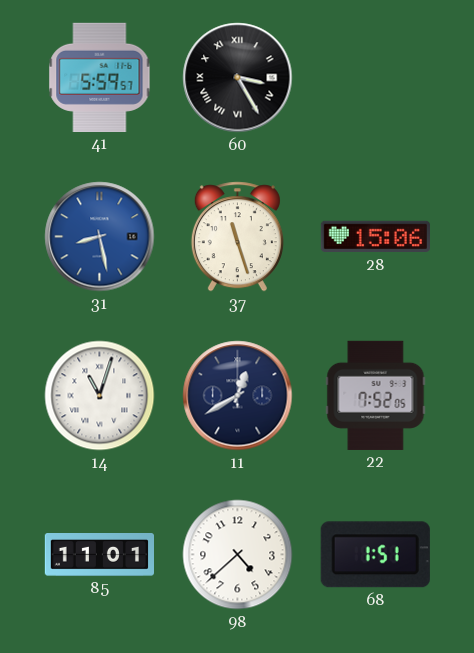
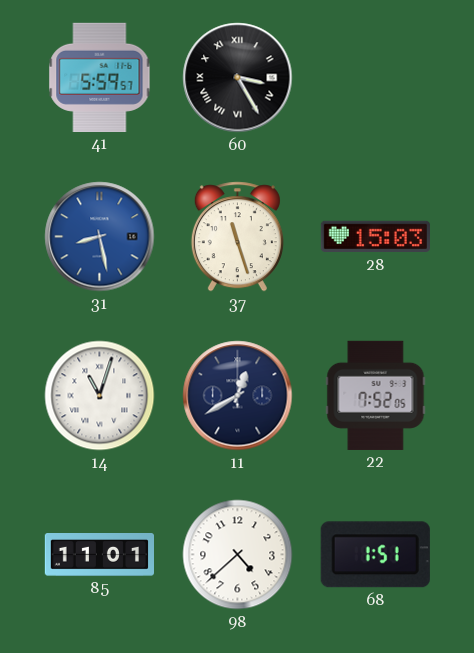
28: 15:06 -> 15:03 (375, 237)
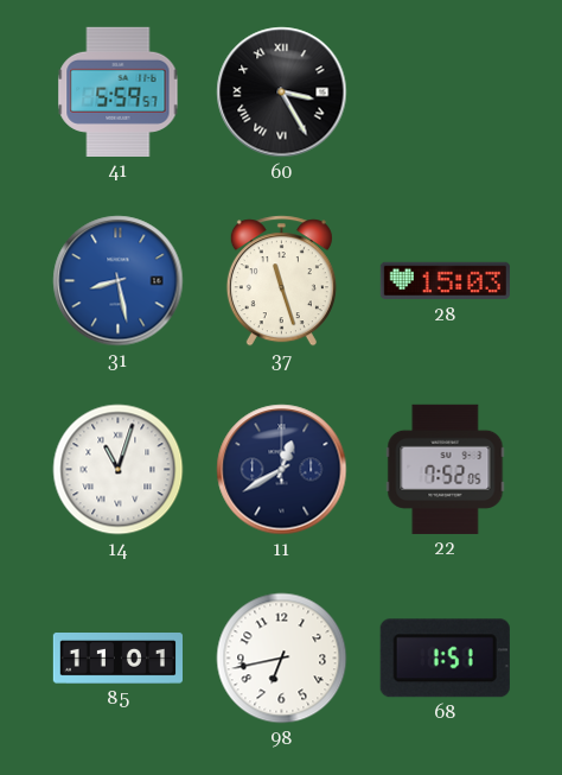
98: 4:38 -> 6:43 (282, 659)
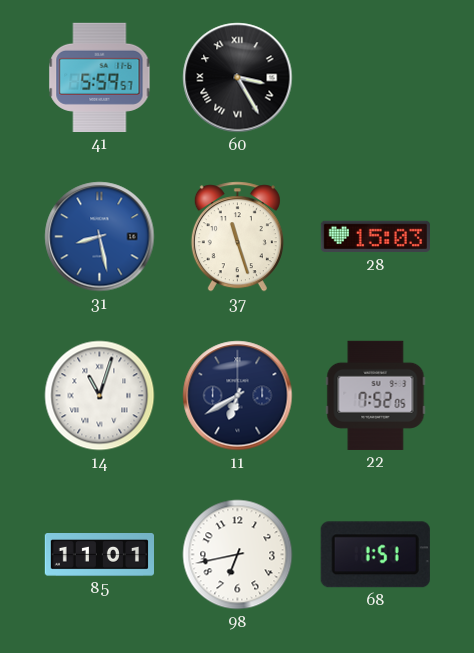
11: 12:40 -> 6:40 (238, 396)
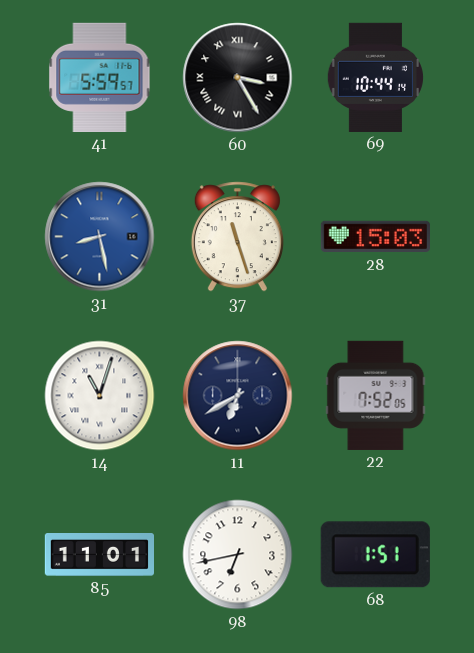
69: none -> 10:44 (375, 77)
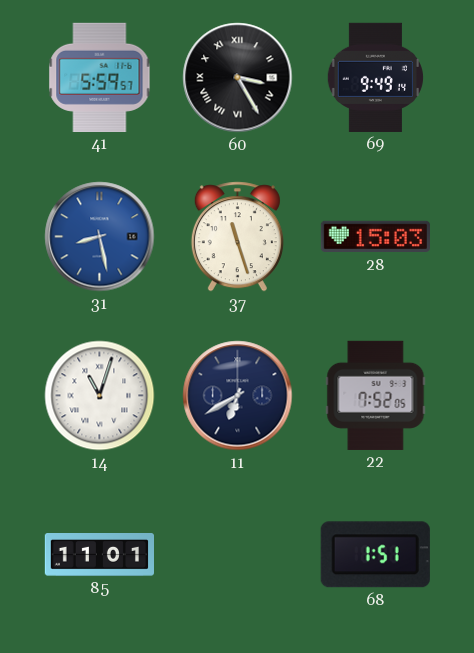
69: 10:44 -> 9:49 (375, 77)
98: 6:43 -> none (238, 555)
